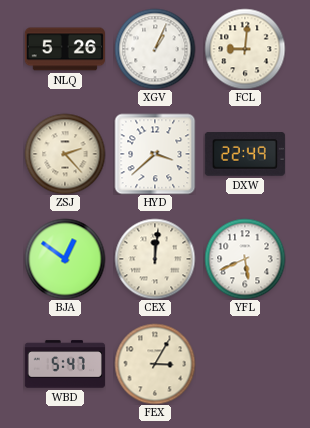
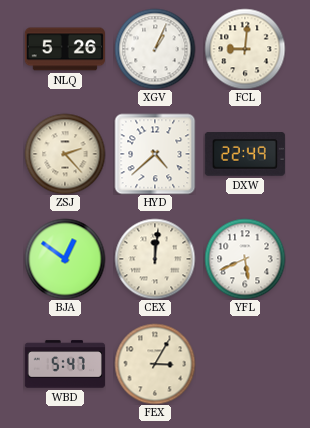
HYD: 3:38 -> 4:38 (155, 154)
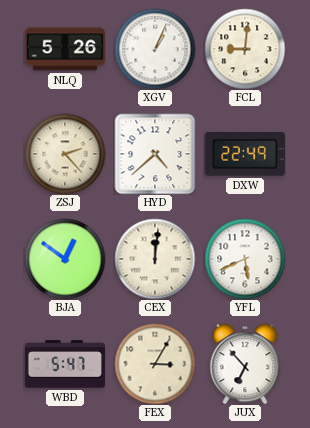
JUX: none -> 6:53 (245, 364)
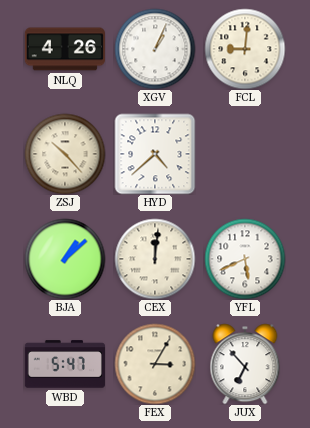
NLQ: 5:26 -> 4:26 (65, 49)
ZSJ: 2:23 -> 10:23 (65, 154)
DXW: 22:49 -> none (245, 154)
BJA: 12:51 -> 1:08 (65, 259)
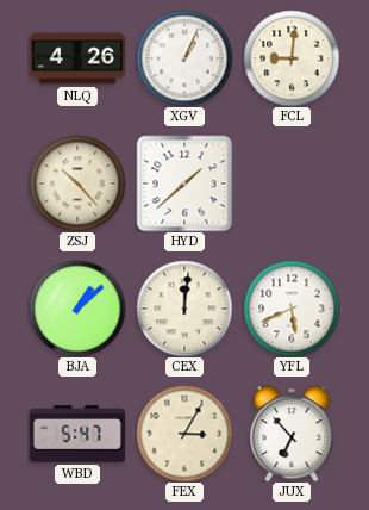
HYD: 4:38 -> 1:38 (185, 184)
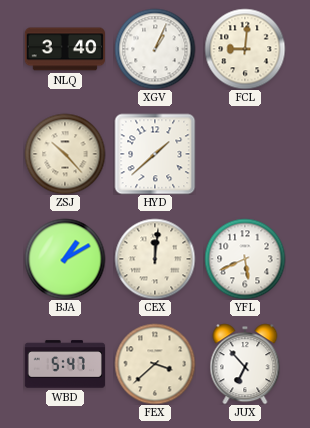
NLQ: 4:26 -> 3:40 (65, 49)
BJA: 1:08 -> 1:10 (65, 259)
FEX: 3:05 -> 3:38 (155, 364)
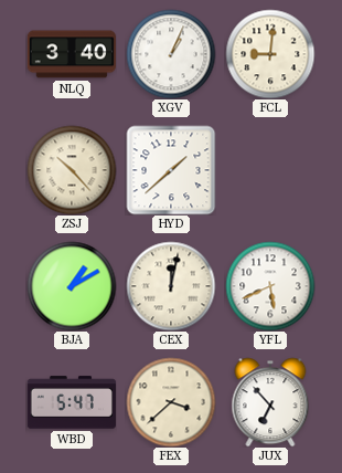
CEX: 12:01 -> 12:02 (171, 286)
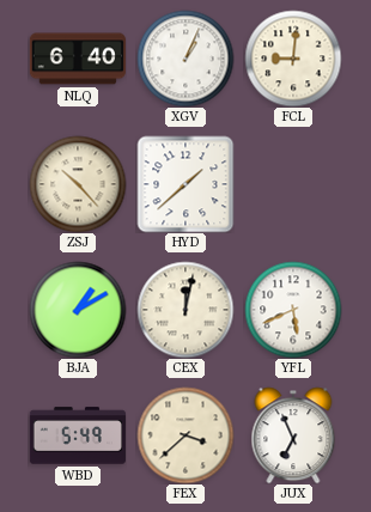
NLQ: 3:40 -> 6:40 (78, 59)
WBD: 5:47 -> 5:49 (77, 435)
JUX: 6:53 -> 6:56 (293, 435)
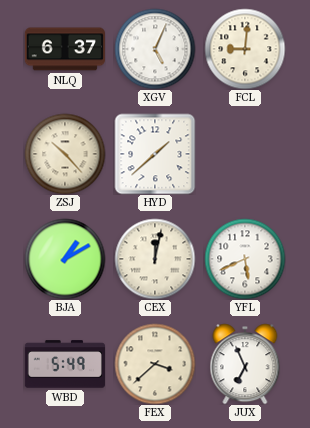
NLQ: 6:40 -> 6:37 (65, 49)
XGV: 1:04 -> 5:04 (155, 49)
